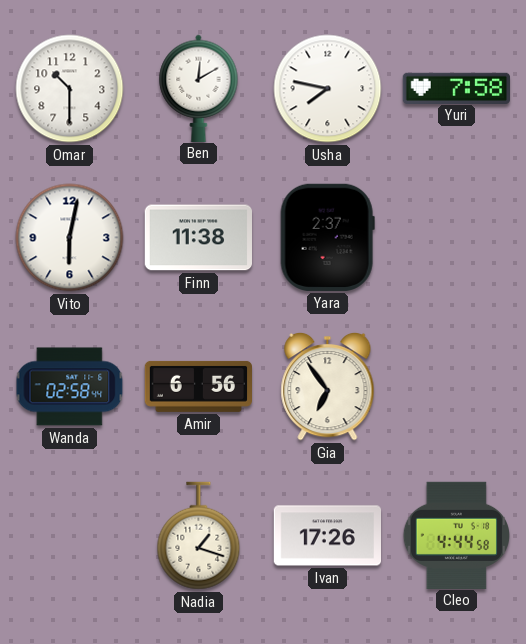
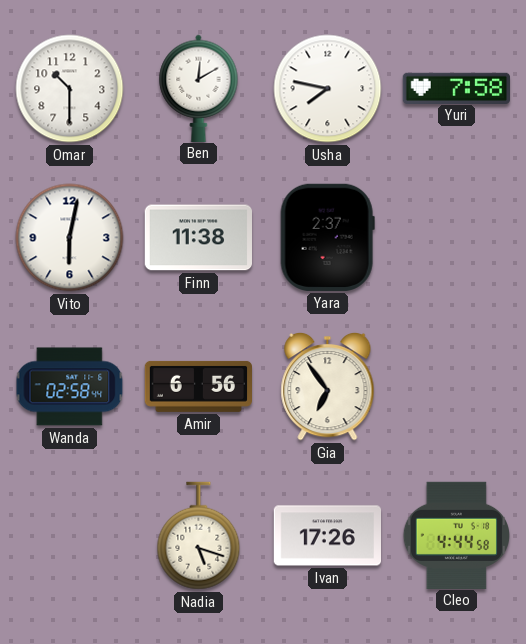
Nadia: 1:18 -> 5:18 (199, 536)
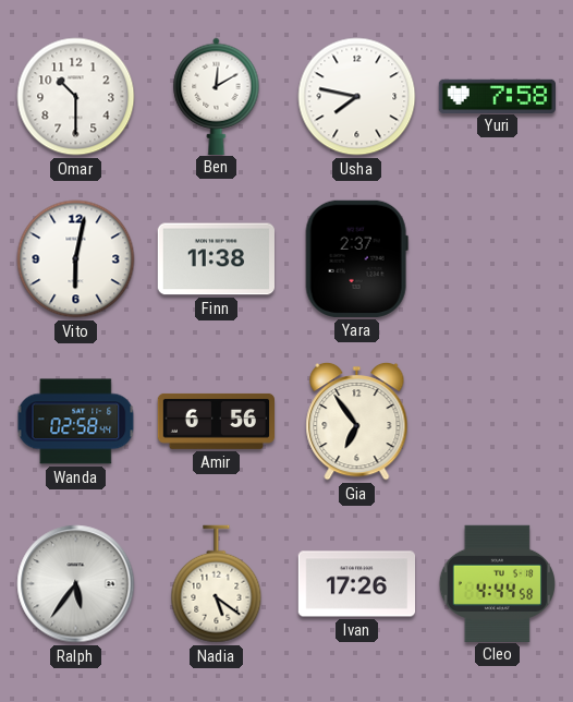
Ralph: none -> 5:36 (76, 584)
Nadia: 5:18 -> 5:21 (217, 584)
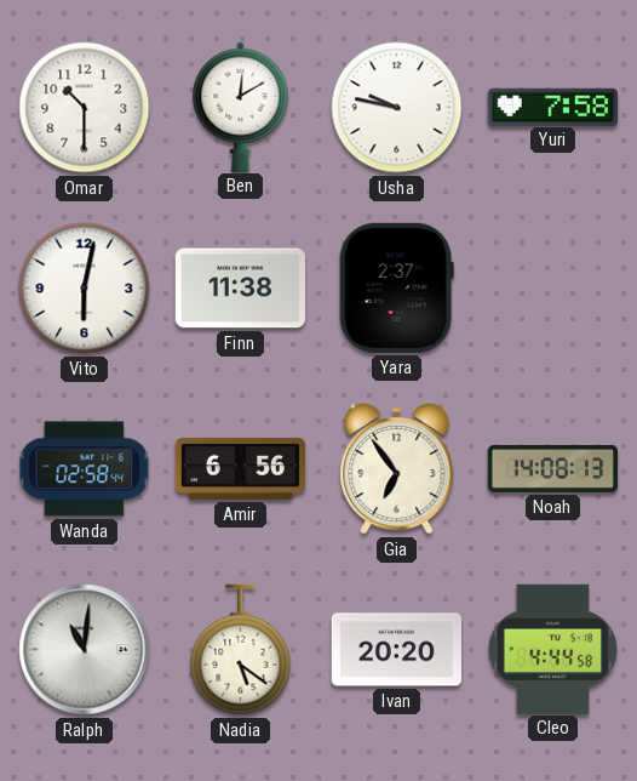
Usha: 7:47 -> 9:47 (397, 108)
Noah: none -> 14:08 (553, 468)
Ralph: 5:36 -> 11:01 (85, 650)
Ivan: 17:26 -> 20:20 (396, 650)
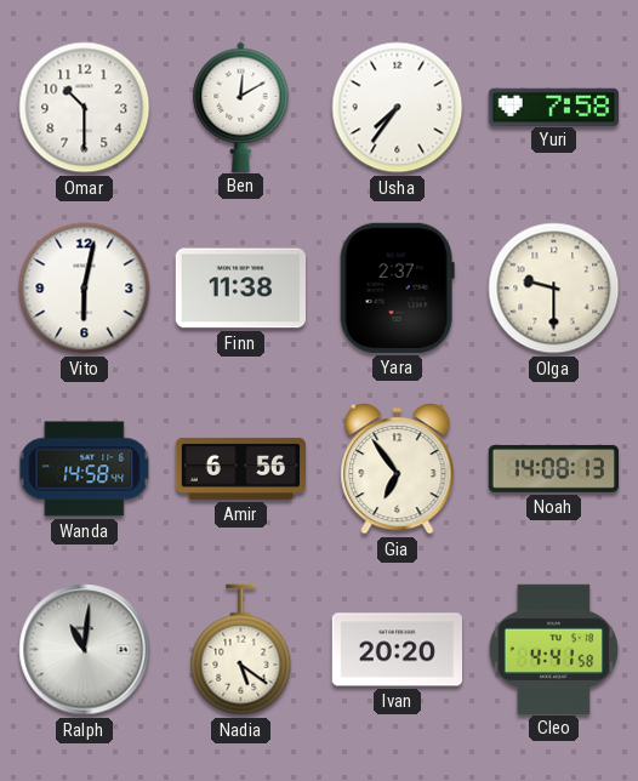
Usha: 9:47 -> 7:36 (398, 108)
Olga: none -> 9:30 (554, 289)
Wanda: 02:58 -> 14:58 (85, 469)
Cleo: 4:44 -> 4:41 (553, 649)
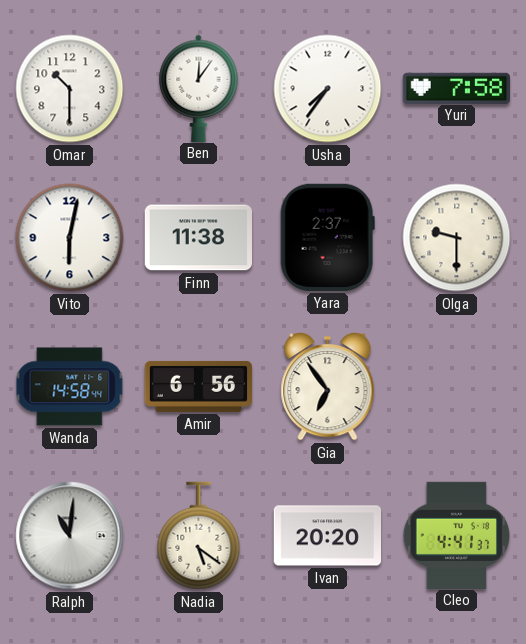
Ben: 12:10 -> 12:06 (199, 88)
Noah: 14:08 -> none (554, 468)
Cleo: 4:41:58 -> 4:41:37 (456, 535)
